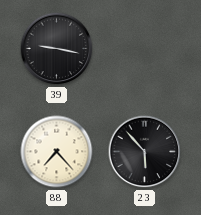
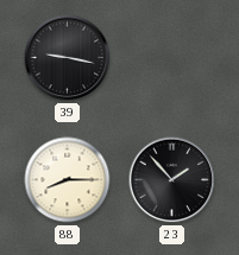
88: 7:23 -> 8:15 (68, 180)
23: 5:53 -> 1:53 (172, 180)
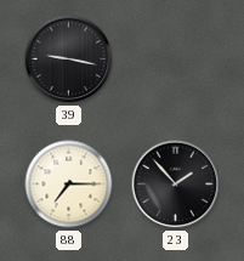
88: 8:15 -> 7:15 (69, 185)
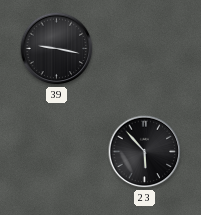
88: 7:15 -> none (69, 185)
23: 1:53 -> 5:53 (145, 152)
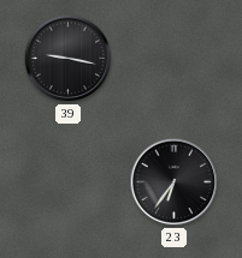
23: 5:53 -> 6:36 (175, 182)
